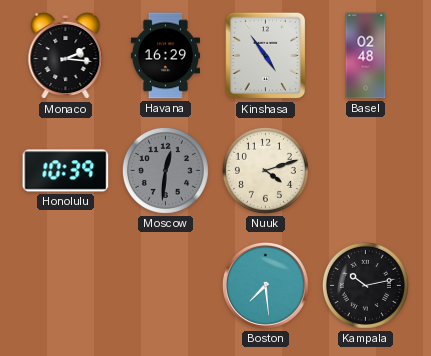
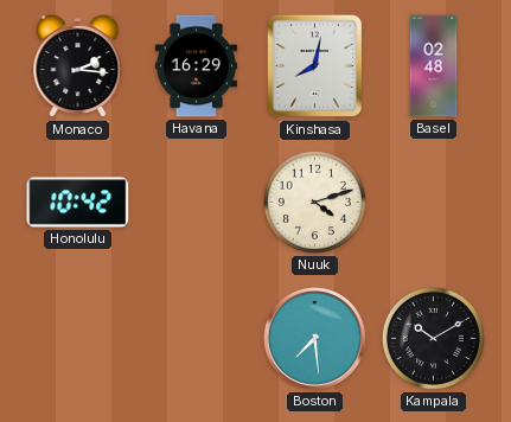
Kinshasa: 4:54 -> 8:02 (315, 66)
Honolulu: 10:39 -> 10:42 (78, 203)
Moscow: 12:31 -> none (165, 170)
Kampala: 10:13 -> 10:10 (433, 338)
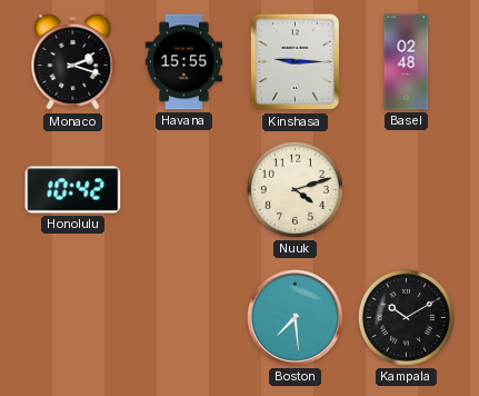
Monaco: 2:16 -> 2:18 (73, 62)
Havana: 16:29 -> 15:55 (183, 62)
Kinshasa: 8:02 -> 9:15 (296, 62)
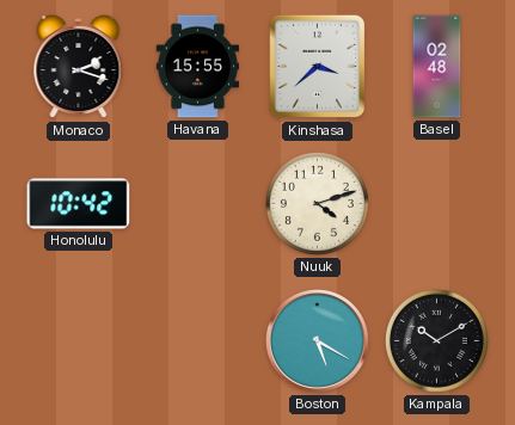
Kinshasa: 9:15 -> 3:38 (318, 67)
Boston: 7:29 -> 5:20 (317, 340)
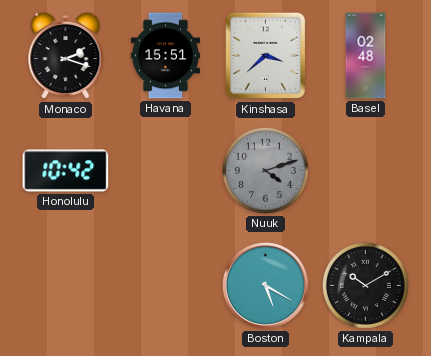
Havana: 15:55 -> 15:51 (165, 56)
Nuuk dial: cream -> grey (265, 170)
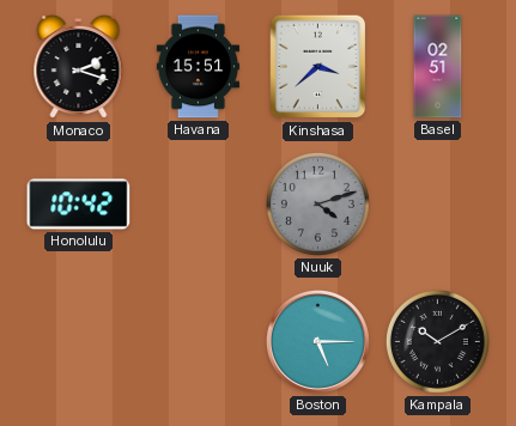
Basel: 02:48 -> 02:51 (438, 67)
Boston: 5:20 -> 5:15 (317, 341)
